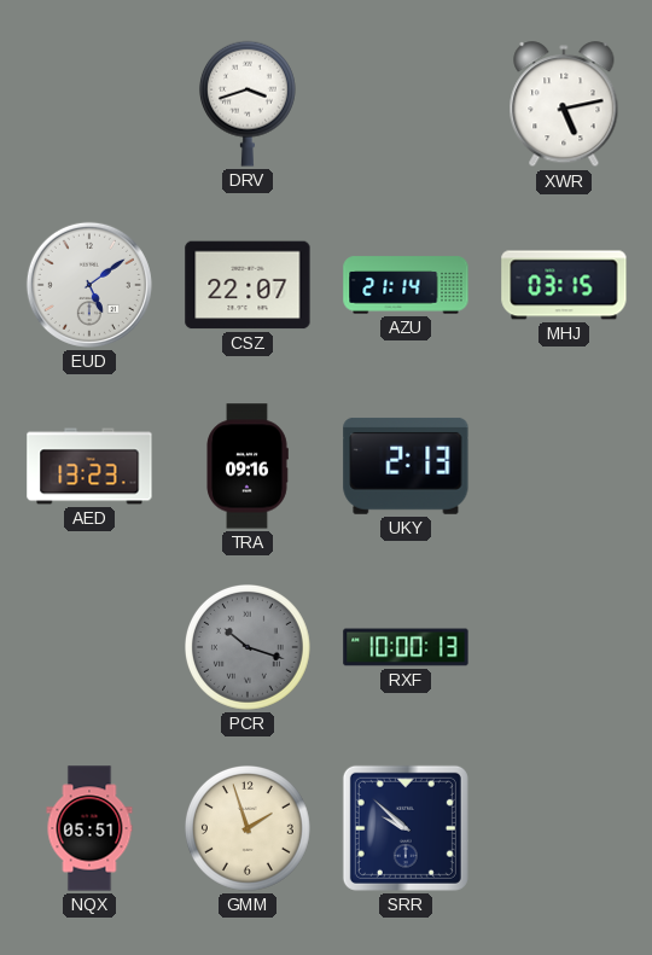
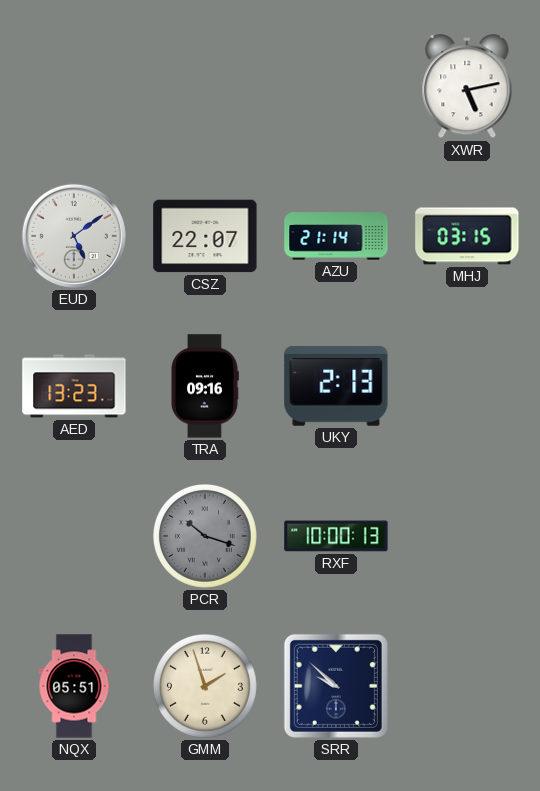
DRV: 3:42 -> none (248, 104)
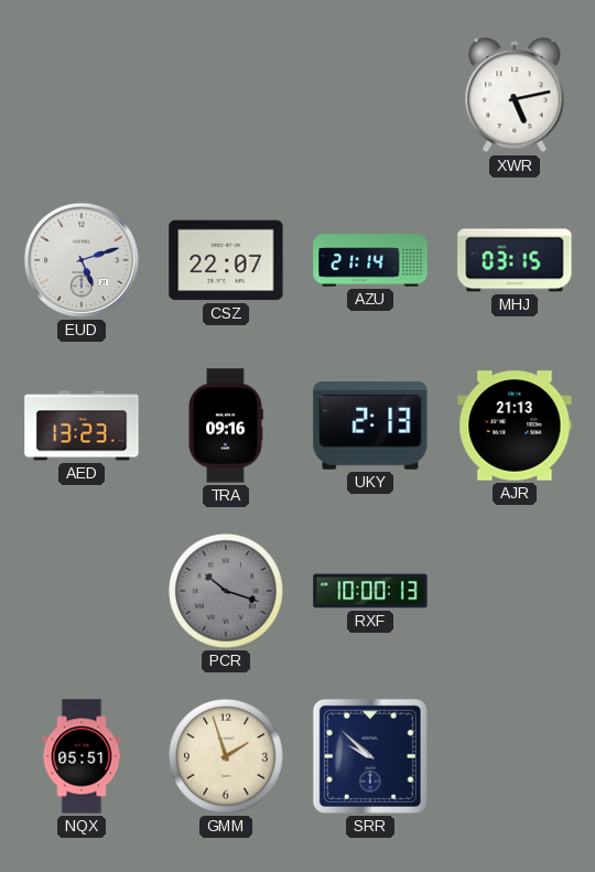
EUD: 5:09 -> 5:12 (82, 260)
AJR: none -> 21:13 (515, 426)
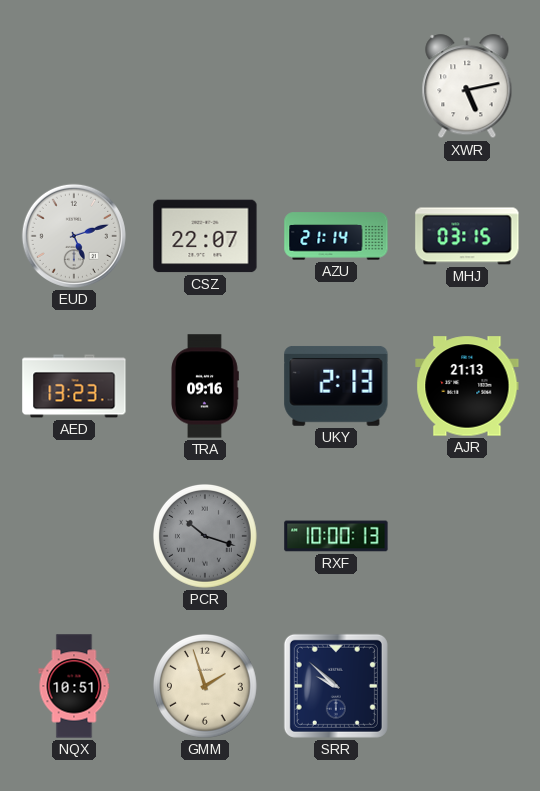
NQX: 05:51 -> 10:51 (74, 686)
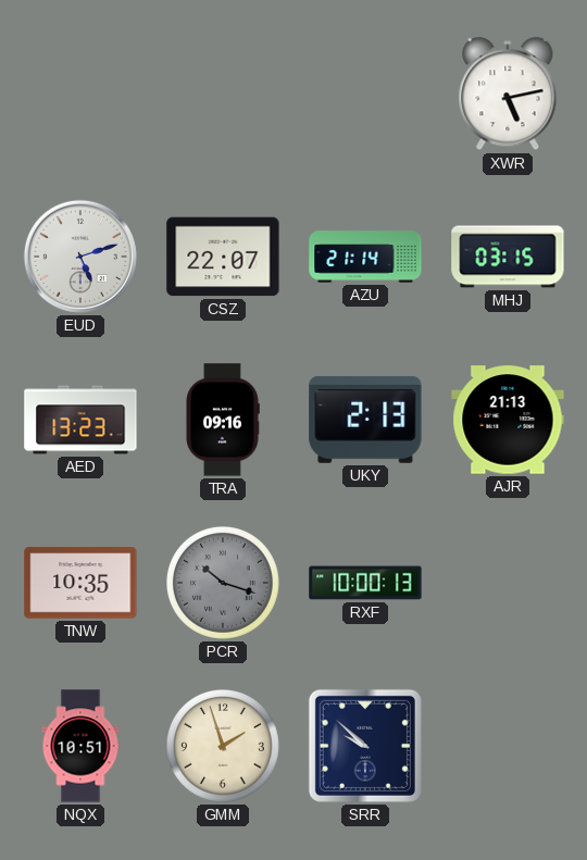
TNW: none -> 10:35 (80, 583)
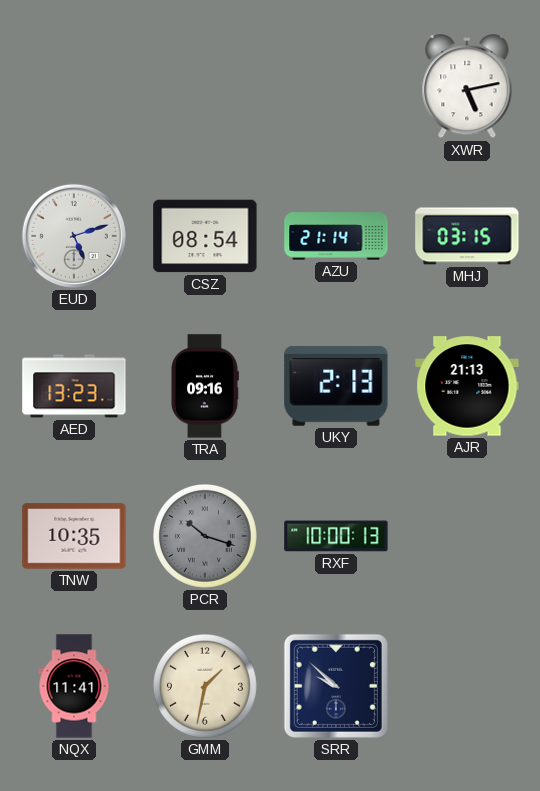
CSZ: 22:07 -> 08:54 (205, 236)
NQX: 10:51 -> 11:41 (74, 686)
GMM: 1:57 -> 1:32 (206, 687)
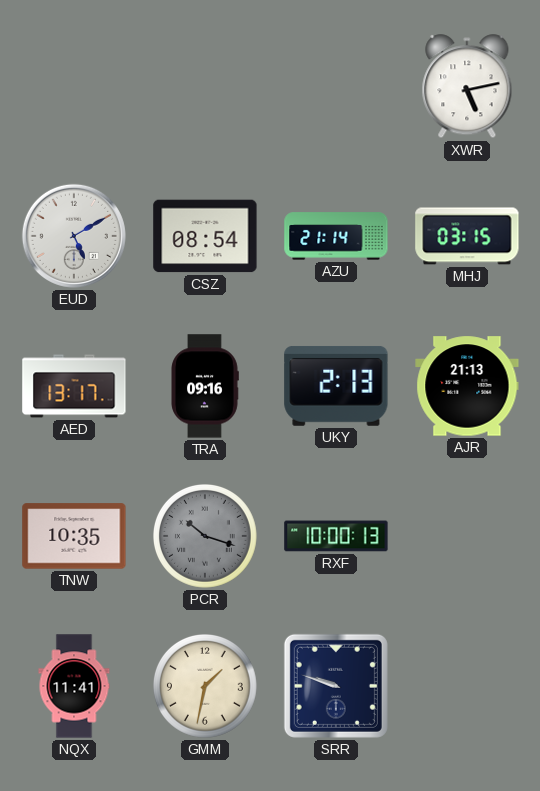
EUD: 5:12 -> 5:10 (74, 236)
AED: 13:23 -> 13:17 (74, 386)
SRR: 9:52 -> 9:48 (336, 686)
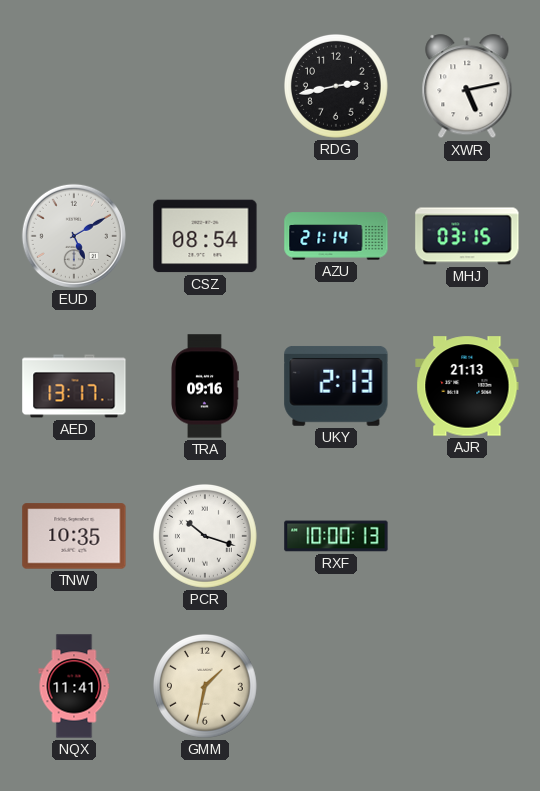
RDG: none -> 2:43 (337, 87)
PCR dial: grey -> white (206, 537)
SRR: 9:48 -> none (336, 686)
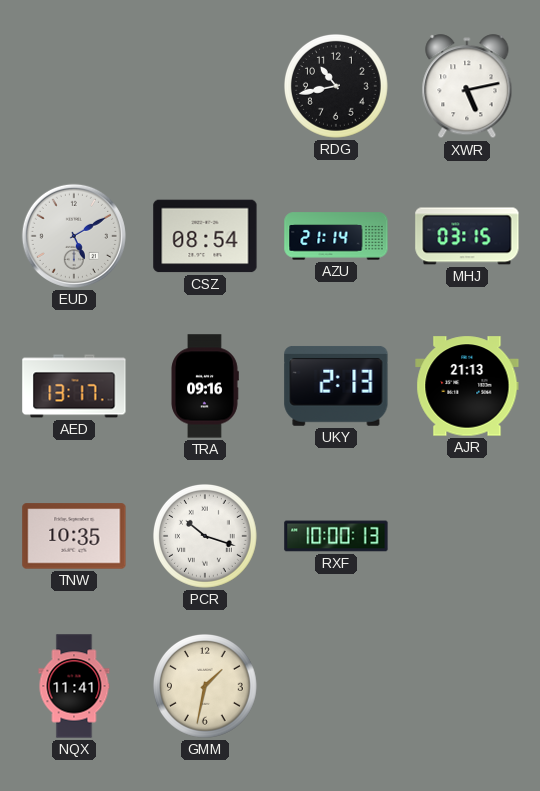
RDG: 2:43 -> 10:43 (337, 87)
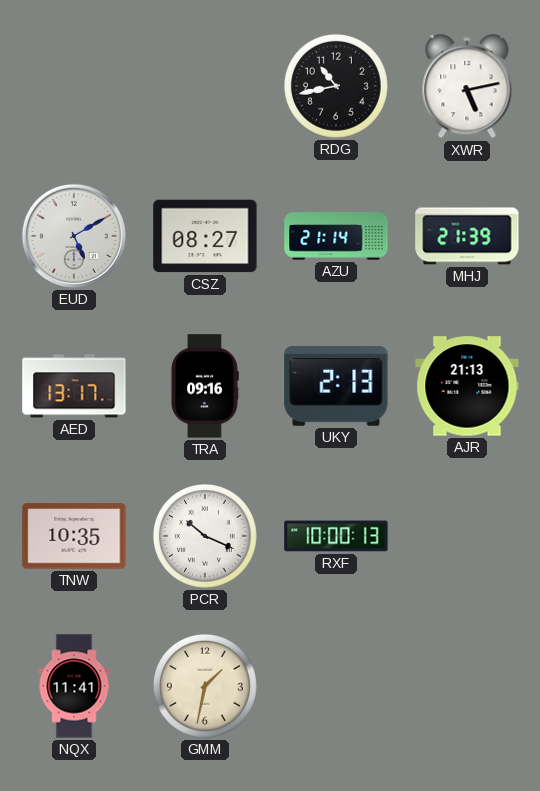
CSZ: 08:54 -> 08:27 (205, 236)
MHJ: 03:15 -> 21:39 (467, 236)
PCR: 10:18 -> 10:19 (206, 537)
